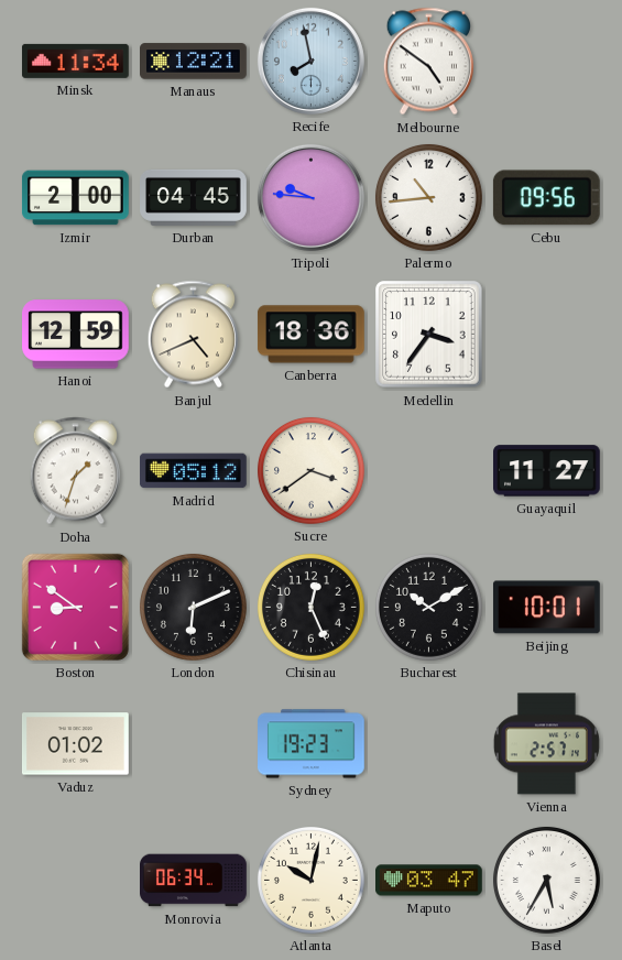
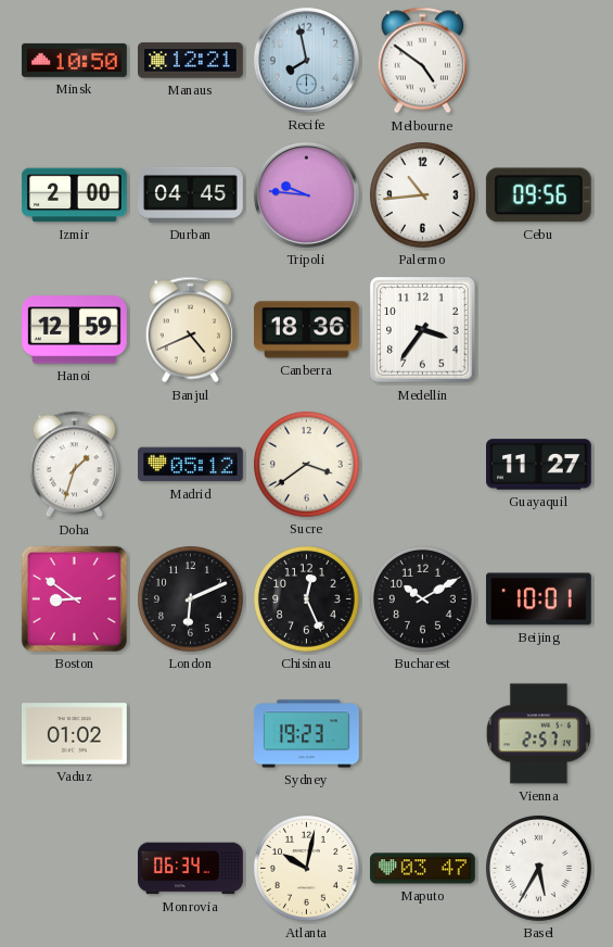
Minsk: 11:34 -> 10:50 (74, 60)
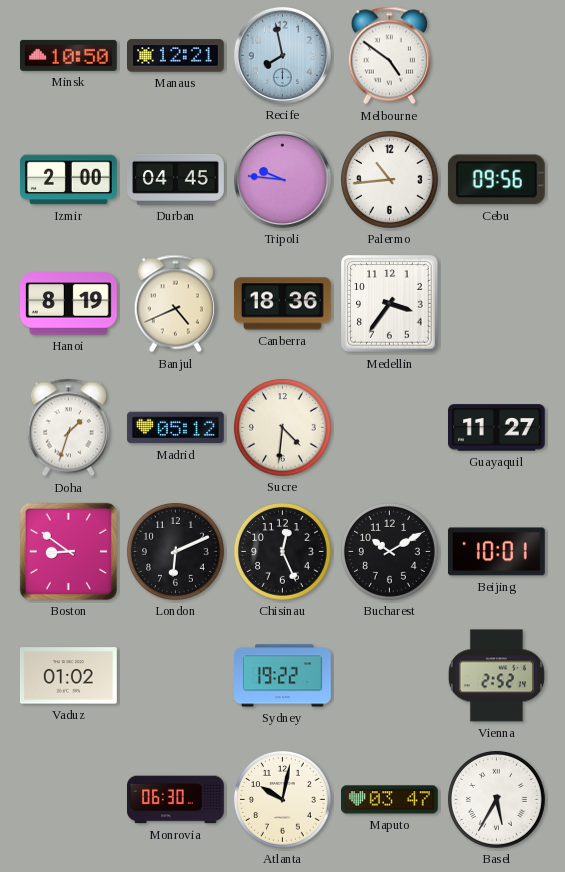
Hanoi: 12:59 -> 8:19 (69, 304)
Sucre: 3:39 -> 4:31 (282, 427)
Sydney: 19:23 -> 19:22 (283, 676)
Vienna: 2:57 -> 2:52 (496, 676)
Monrovia: 06:34 -> 06:30 (176, 800)
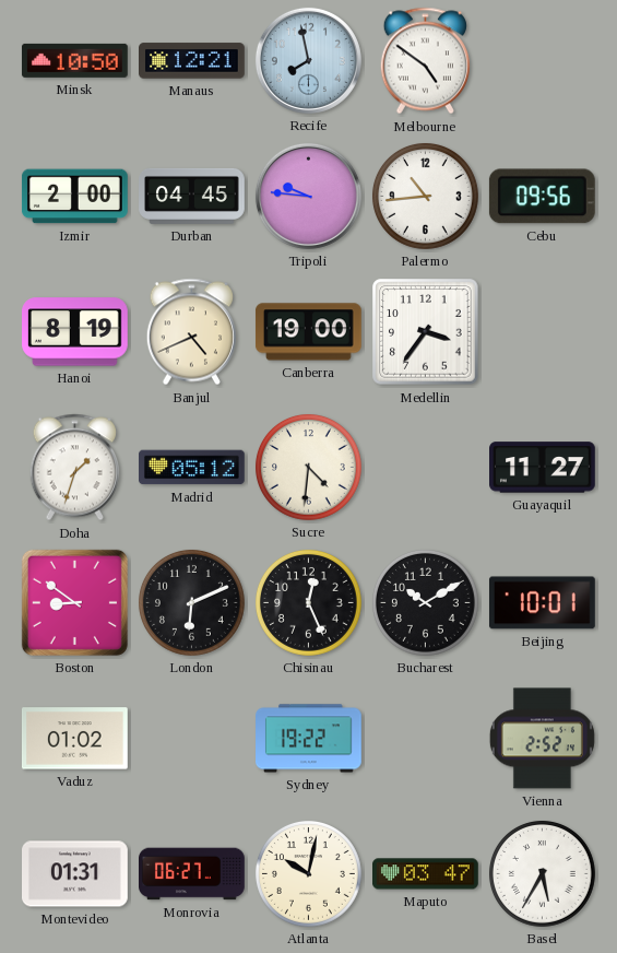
Canberra: 18:36 -> 19:00 (308, 332)
Montevideo: none -> 01:31 (75, 874)
Monrovia: 06:30 -> 06:27 (192, 874)
